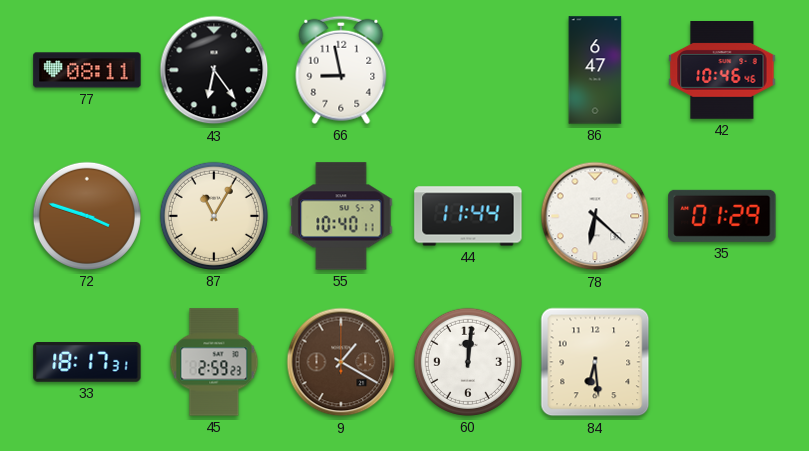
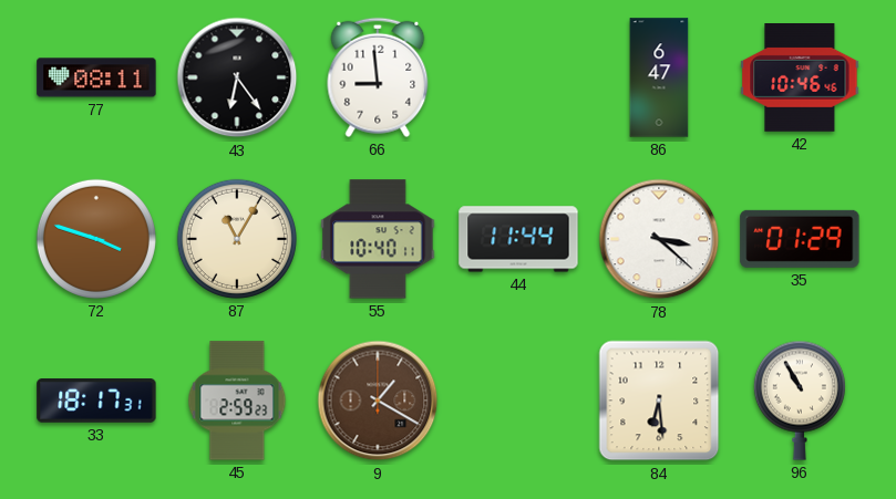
66: 8:58 -> 8:59 (378, 77)
78: 6:22 -> 3:22 (659, 239)
60: 12:01 -> none (468, 362)
96: none -> 10:55 (800, 401)
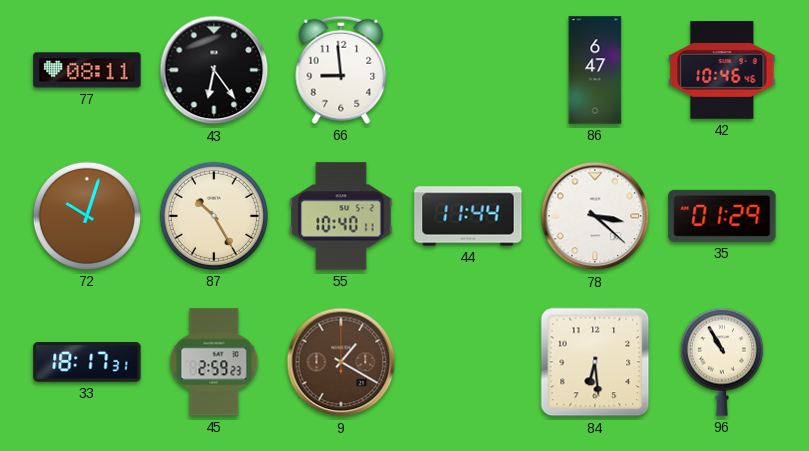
72: 3:48 -> 10:03 (87, 216)
87: 11:05 -> 10:25 (214, 216)
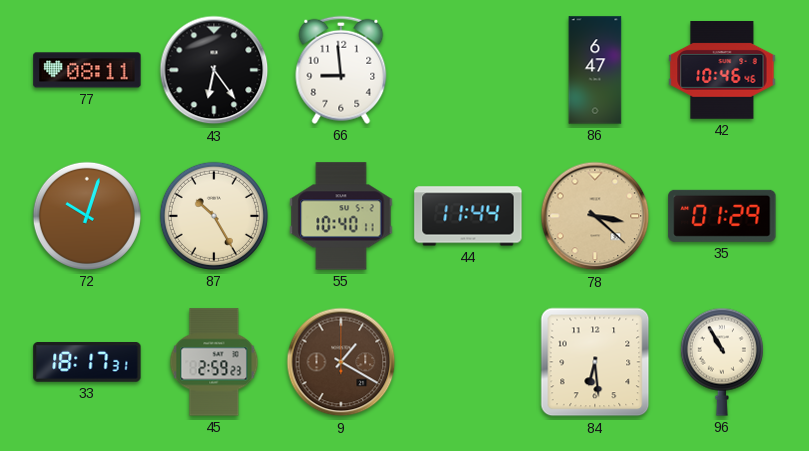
78 dial: white -> champagne (595, 216)
